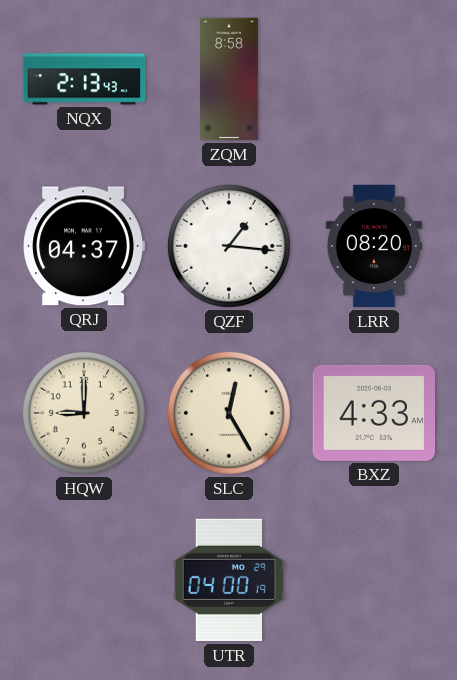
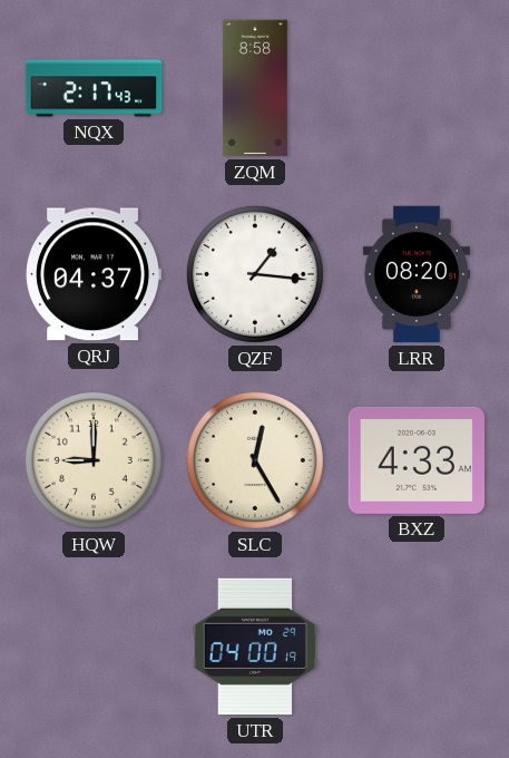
NQX: 2:13 -> 2:17 (94, 88)
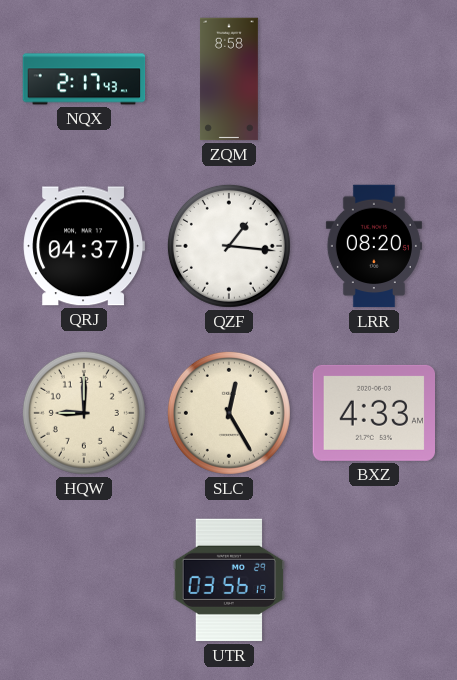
UTR: 04:00 -> 03:56 (229, 580)
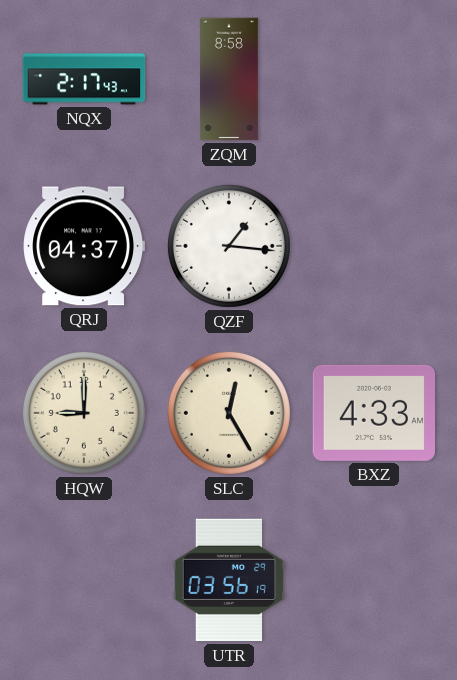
LRR: 08:20 -> none (374, 246)
